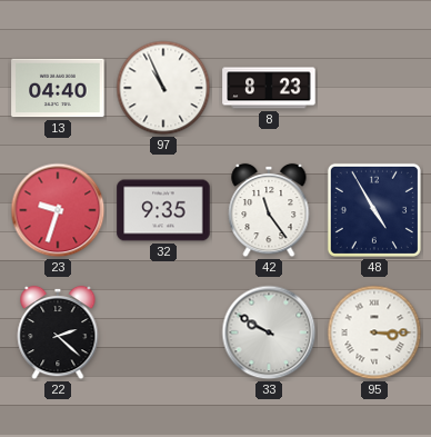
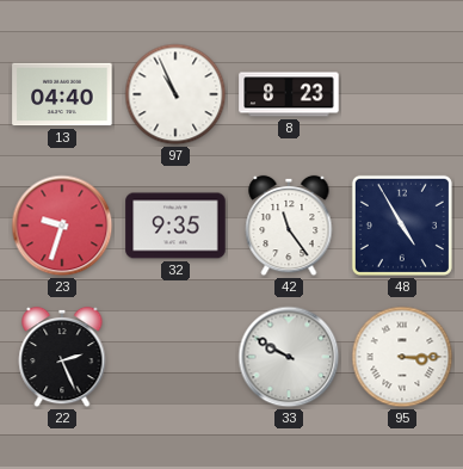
22: 2:22 -> 2:26 (62, 357)
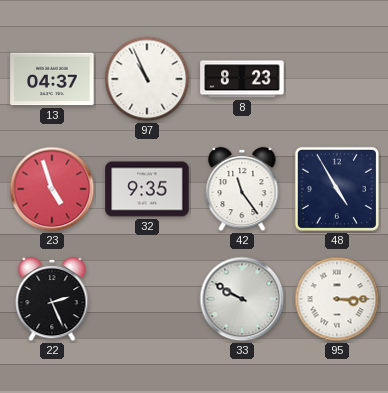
13: 04:40 -> 04:37 (52, 79)
23: 9:33 -> 4:57 (52, 189)
